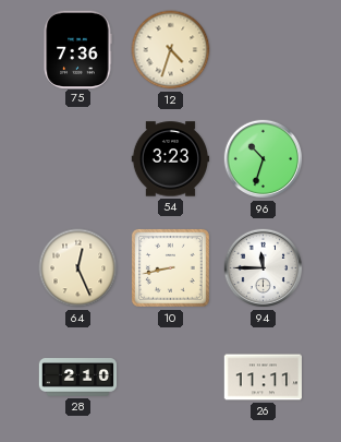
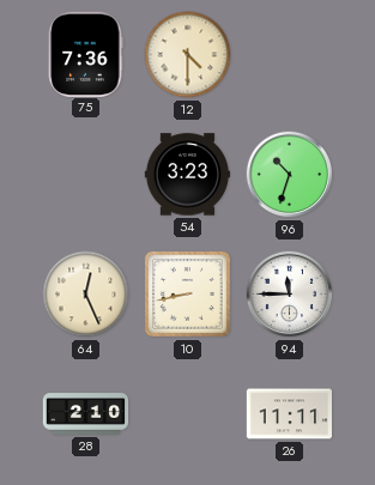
12: 4:33 -> 4:30 (188, 55)
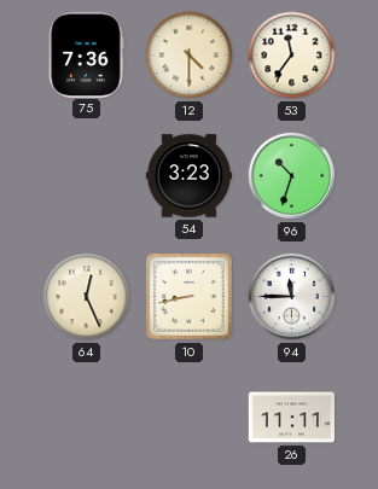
53: none -> 11:36 (292, 56)
28: 2:10 -> none (86, 414)
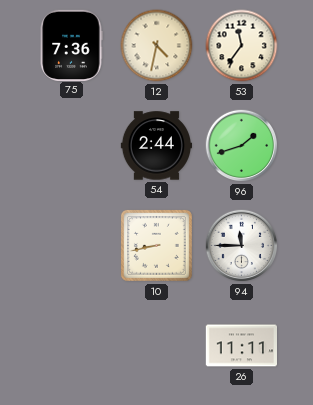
12: 4:30 -> 4:32 (157, 46)
54: 3:23 -> 2:44 (156, 146)
96: 10:33 -> 1:42 (242, 146)
64: 12:26 -> none (87, 297)
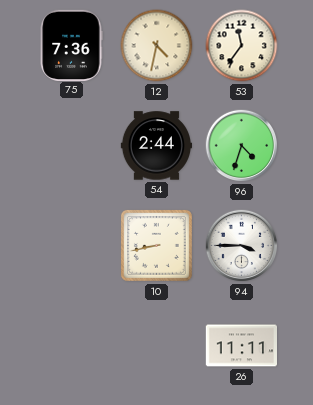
96: 1:42 -> 4:33 (242, 146)
94: 11:45 -> 3:45 (242, 246)
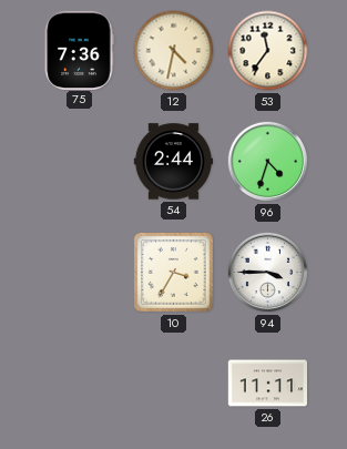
10: 8:43 -> 3:35 (173, 272)
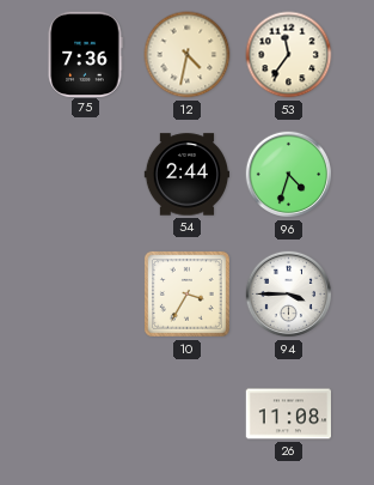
26: 11:11 -> 11:08 (289, 414)
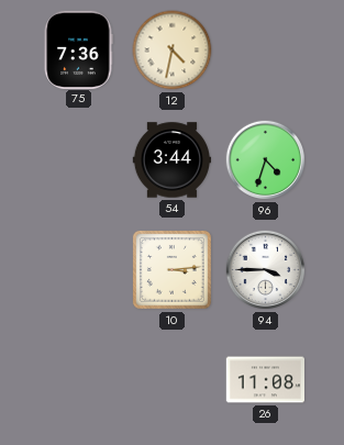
53: 11:36 -> none (289, 55)
54: 2:44 -> 3:44 (171, 160)
10: 3:35 -> 3:14 (171, 269)
